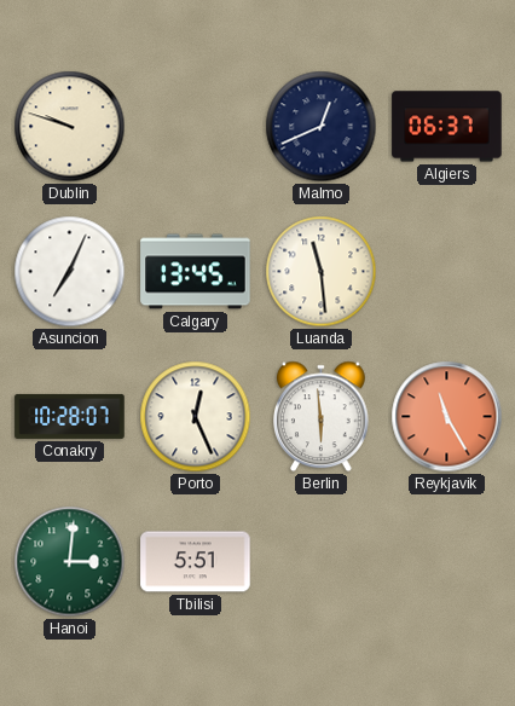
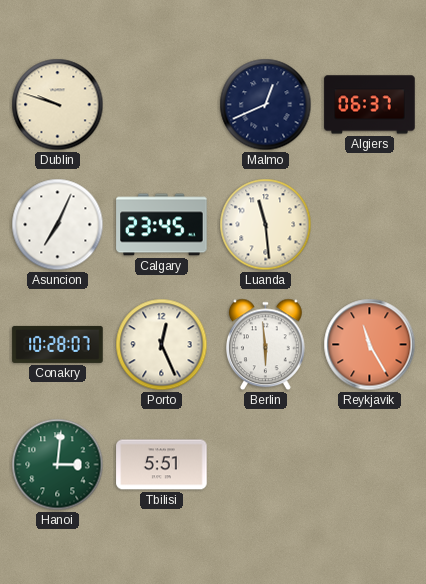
Calgary: 13:45 -> 23:45 (162, 225)
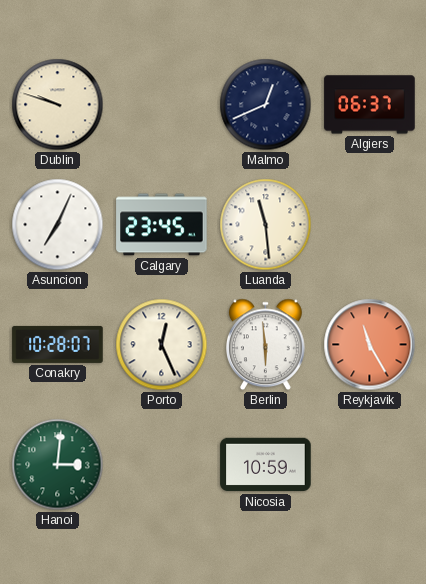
Tbilisi: 5:51 -> none (162, 465)
Nicosia: none -> 10:59 (266, 465)
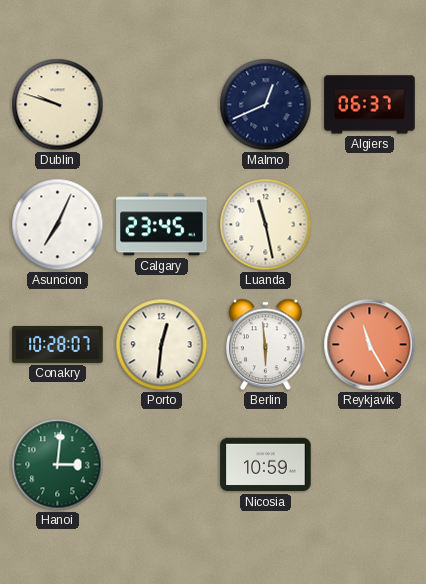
Luanda: 11:29 -> 11:28 (266, 225)
Porto: 12:26 -> 12:31 (162, 345)
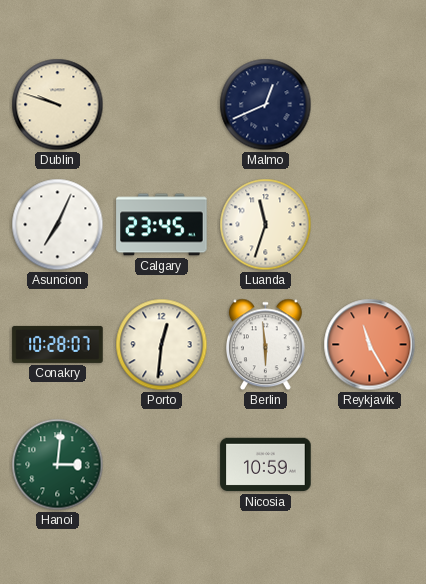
Algiers: 06:37 -> none (370, 105)
Luanda: 11:28 -> 11:33 (266, 225)
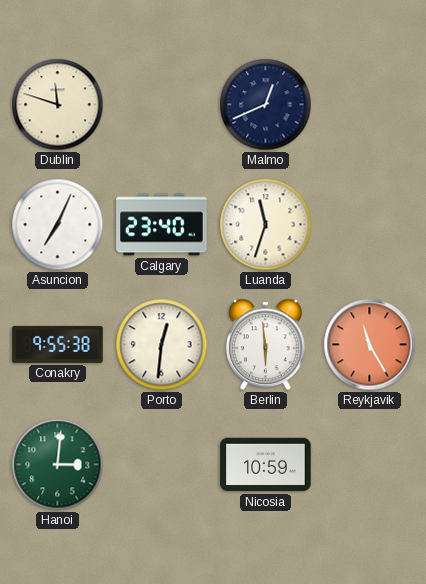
Dublin: 9:48 -> 11:48 (58, 105)
Calgary: 23:45 -> 23:40 (162, 225)
Conakry: 10:28 -> 9:55 (58, 344)
